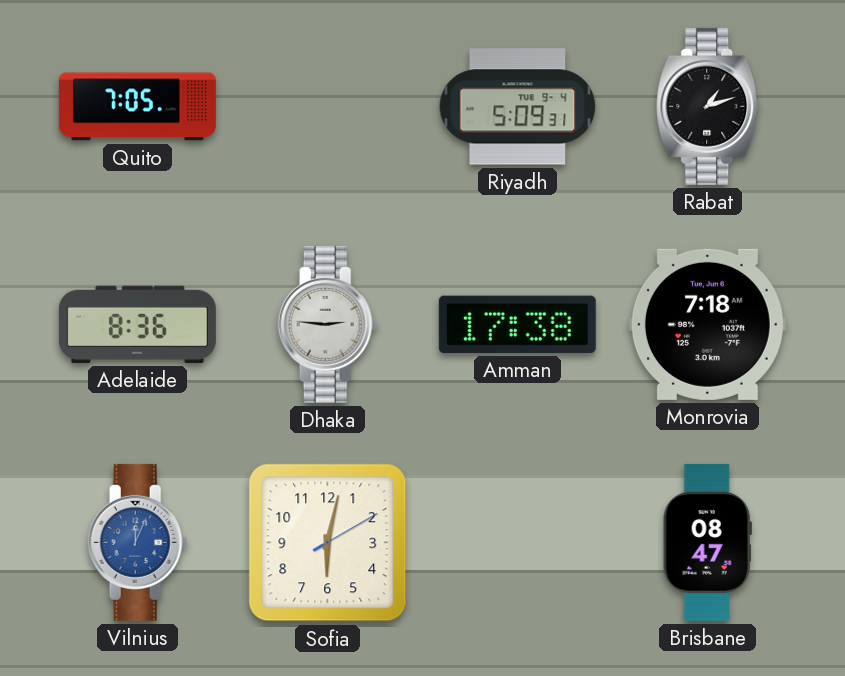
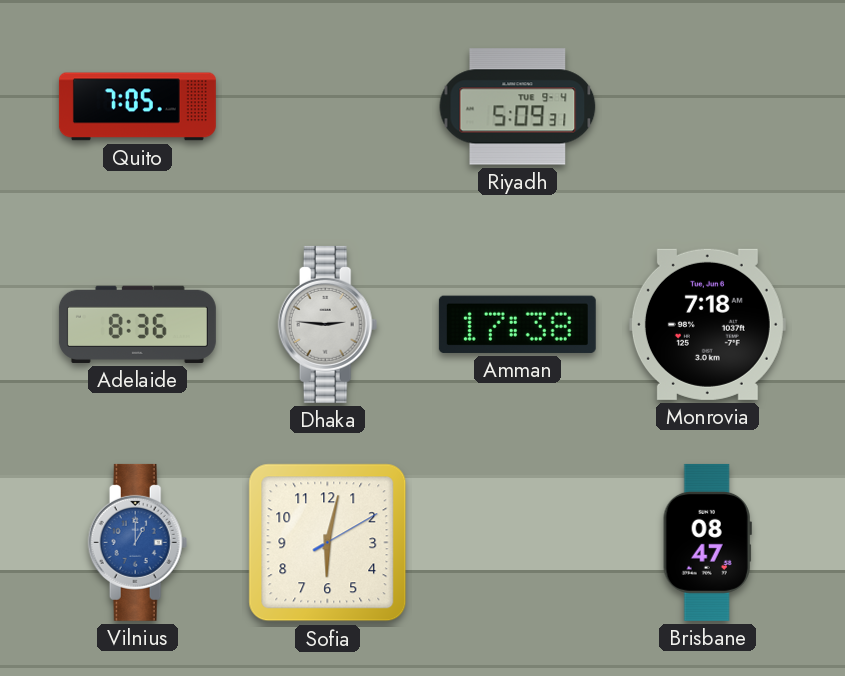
Rabat: 1:12 -> none (708, 106)
Vilnius: 12:04 -> 1:00 (138, 542)
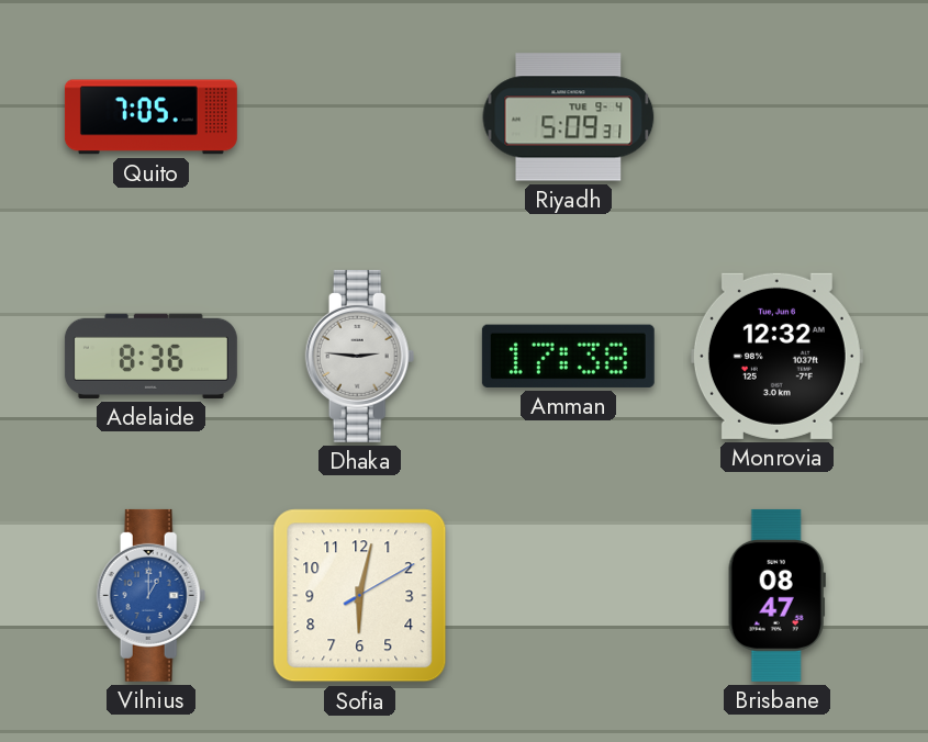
Monrovia: 7:18 -> 12:32 (776, 356)
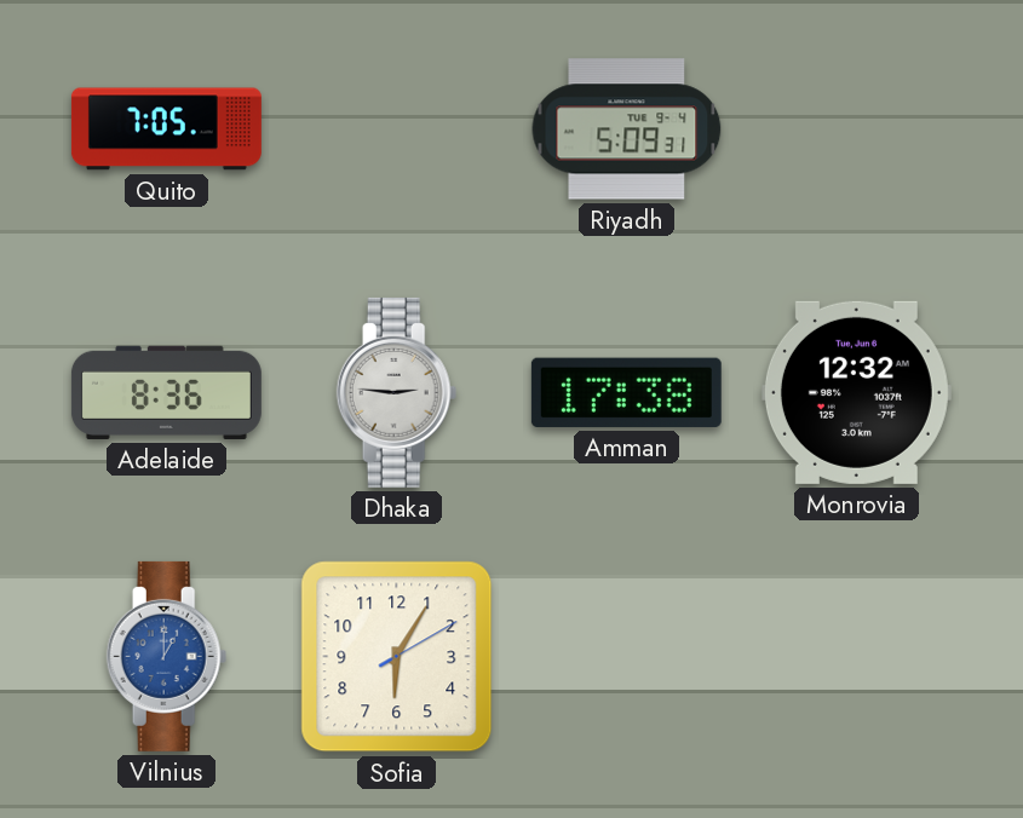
Sofia: 6:02 -> 6:05 (397, 657)
Brisbane: 08:47 -> none (776, 595)
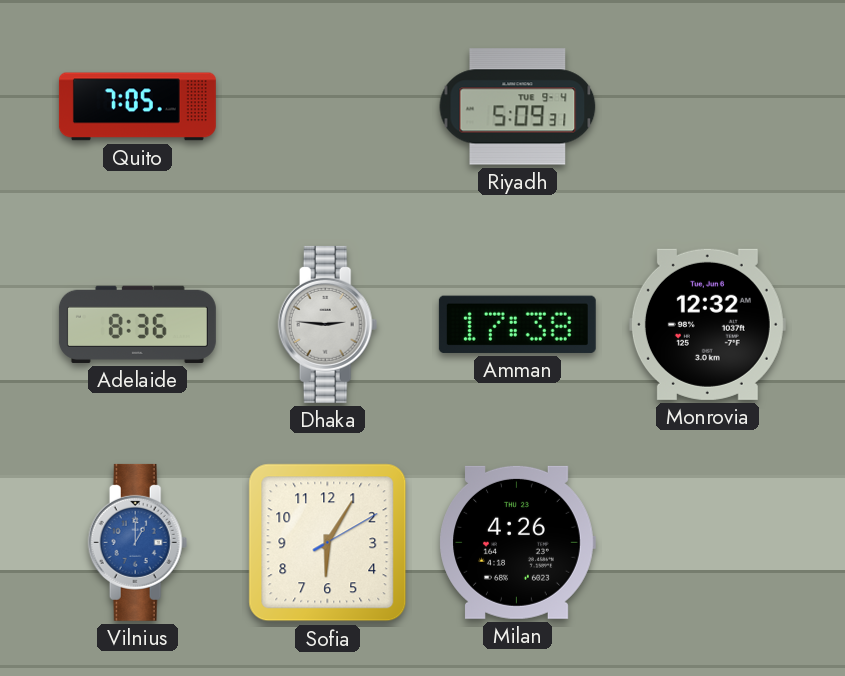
Milan: none -> 4:26 (517, 542)
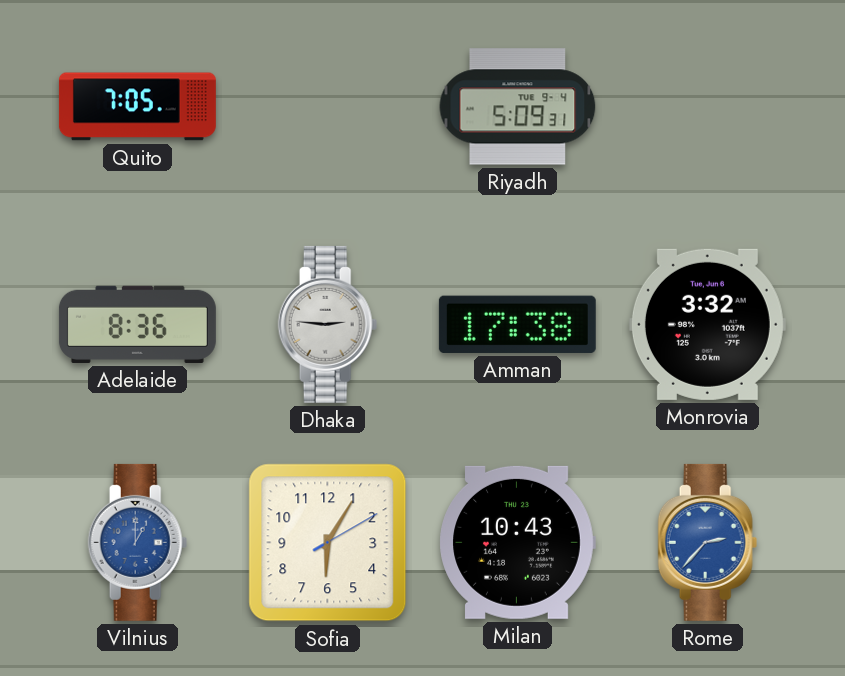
Monrovia: 12:32 -> 3:32 (707, 324)
Milan: 4:26 -> 10:43 (517, 542)
Rome: none -> 2:37 (708, 542)
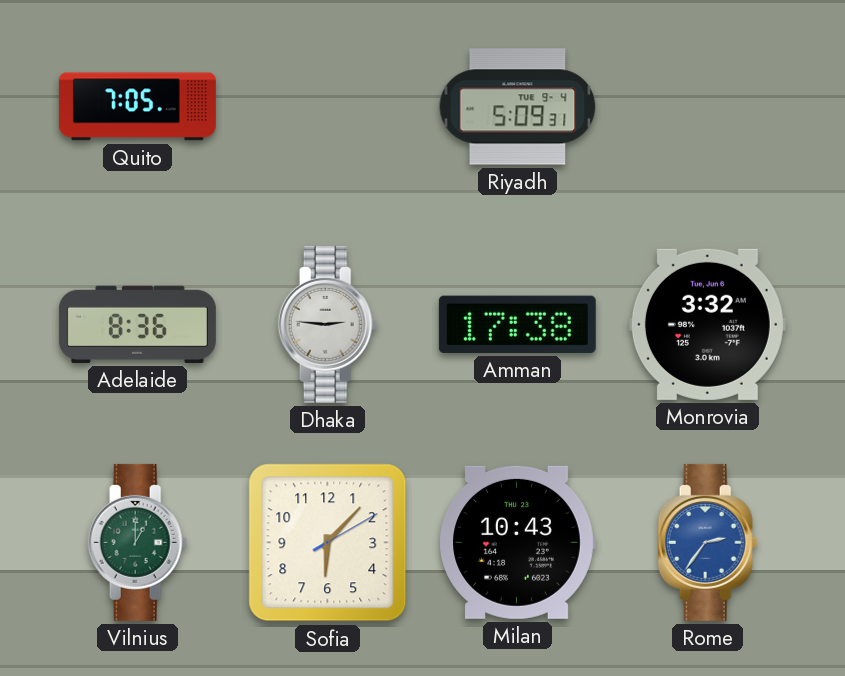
Vilnius dial: blue -> green (138, 542)
Sofia: 6:05 -> 6:07 (328, 543)
Rome: 2:37 -> 2:36 (708, 542)
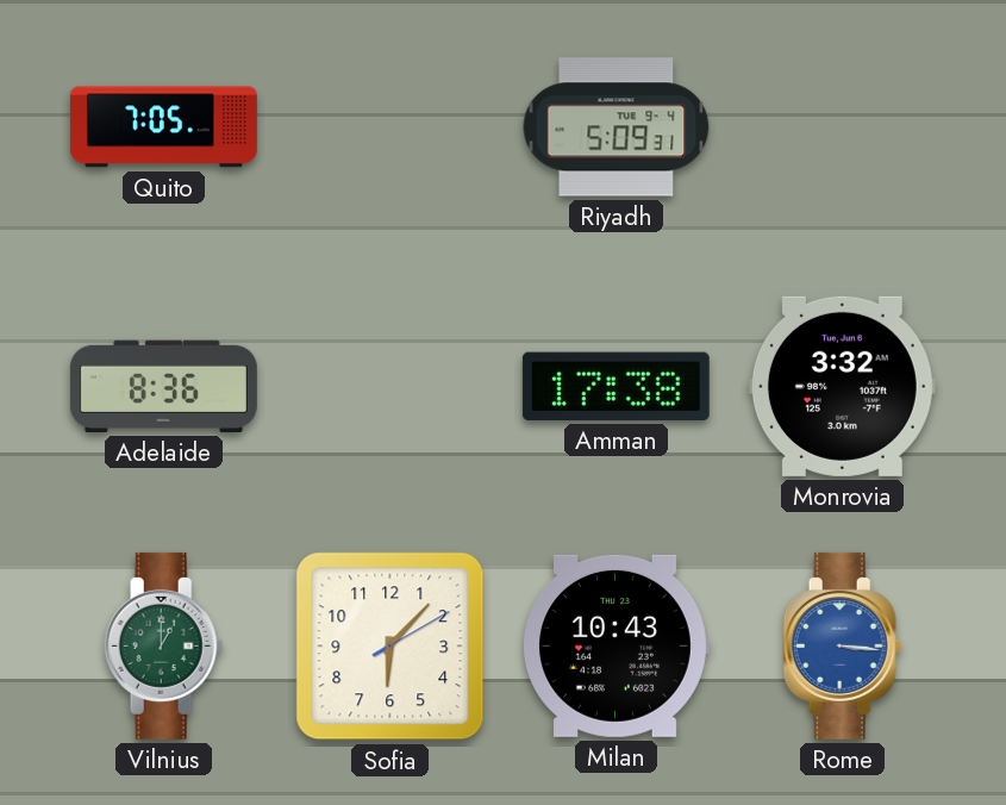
Dhaka: 2:46 -> none (328, 324)
Rome: 2:36 -> 3:16 (843, 645)
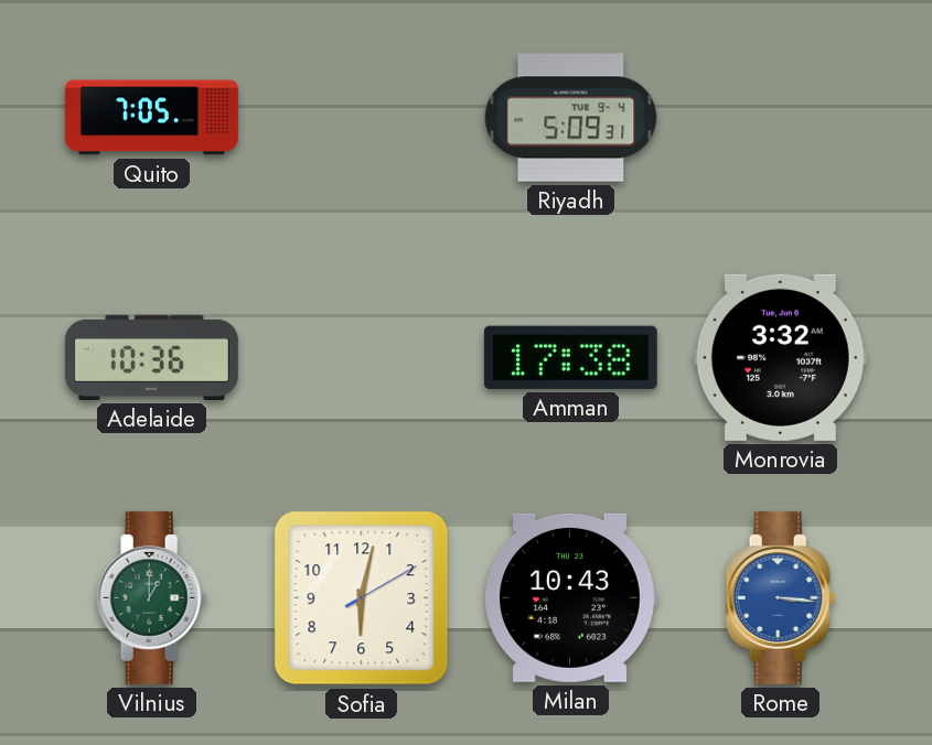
Adelaide: 8:36 -> 10:36 (151, 357)
Sofia: 6:07 -> 6:02 (362, 598)
